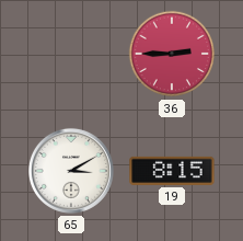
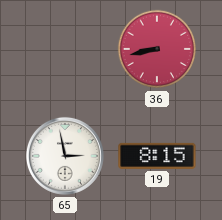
36: 2:45 -> 8:43 (157, 49)
65: 3:10 -> 2:58 (65, 156)
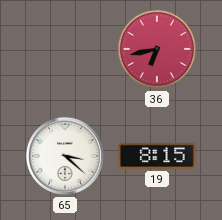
36: 8:43 -> 6:43 (157, 49)
65: 2:58 -> 3:22 (65, 156)
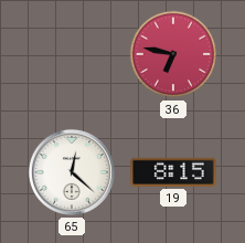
36: 6:43 -> 6:47 (173, 54)
65: 3:22 -> 12:22 (72, 172)
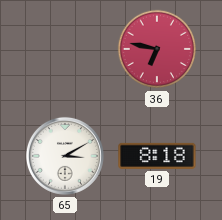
65: 12:22 -> 3:10 (65, 156)
19: 8:15 -> 8:18 (157, 156)
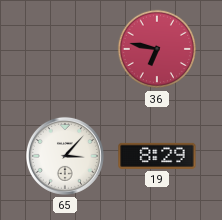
65: 3:10 -> 3:07 (65, 156)
19: 8:18 -> 8:29 (157, 156)
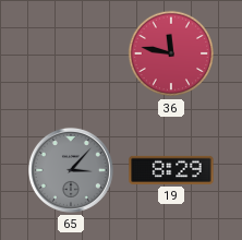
36: 6:47 -> 11:47 (171, 53)
65 dial: white -> grey (71, 170)
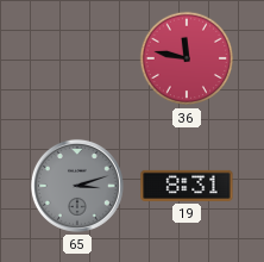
65: 3:07 -> 3:12 (77, 186)
19: 8:29 -> 8:31 (187, 186)
